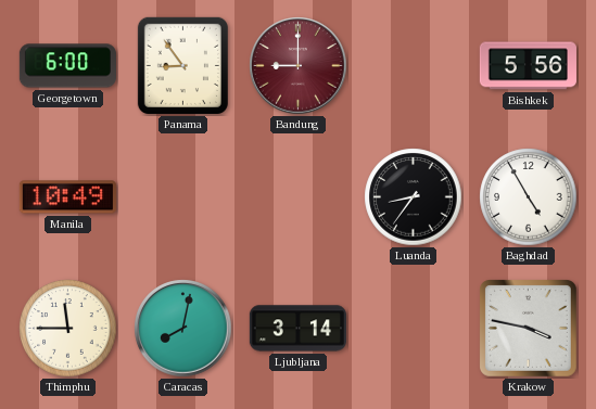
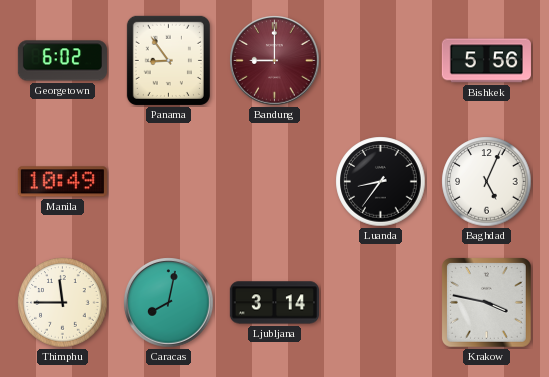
Georgetown: 6:00 -> 6:02 (62, 61)
Baghdad: 4:55 -> 5:04 (487, 182)
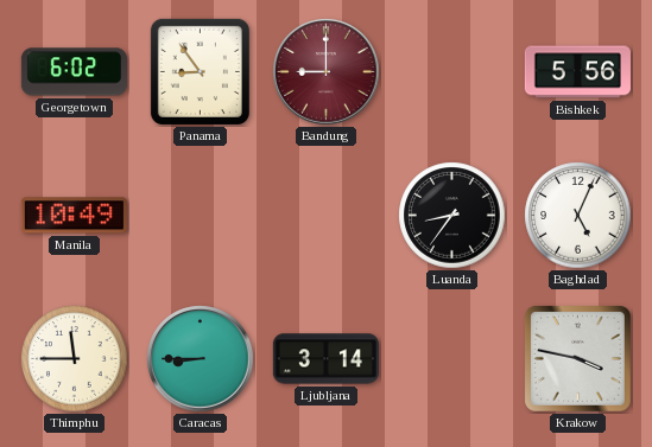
Caracas: 8:02 -> 8:45 (201, 359)
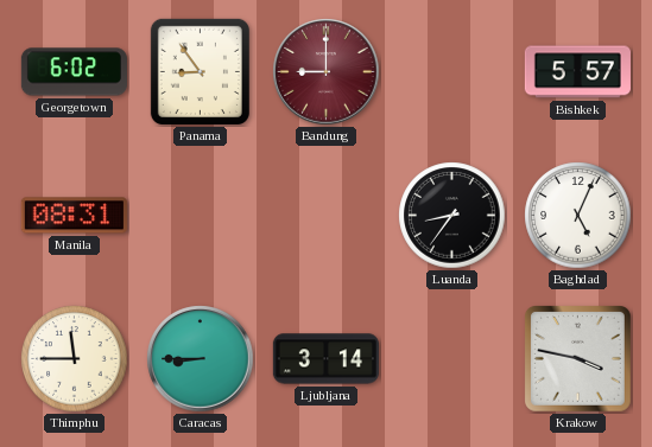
Bishkek: 5:56 -> 5:57 (577, 72)
Manila: 10:49 -> 08:31 (74, 216)
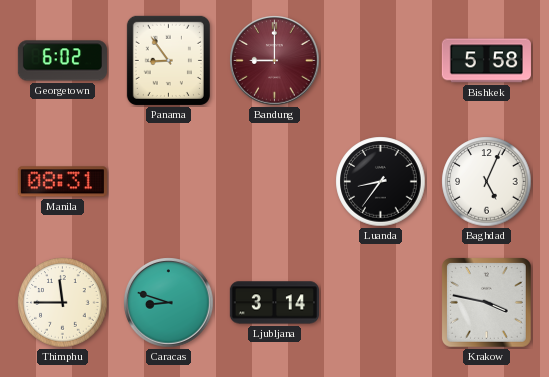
Bishkek: 5:57 -> 5:58 (486, 61)
Caracas: 8:45 -> 8:48 (169, 303)
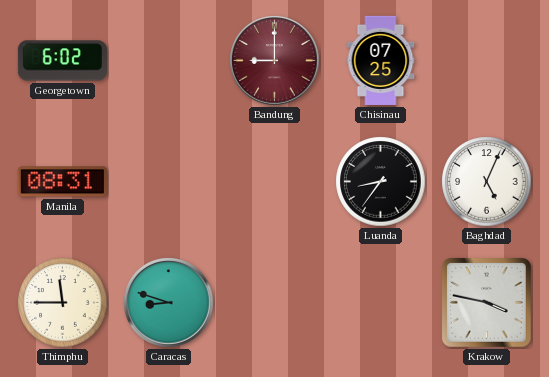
Panama: 8:54 -> none (168, 60)
Chisinau: none -> 07:25 (381, 60)
Bishkek: 5:58 -> none (486, 61)
Ljubljana: 3:14 -> none (274, 303)
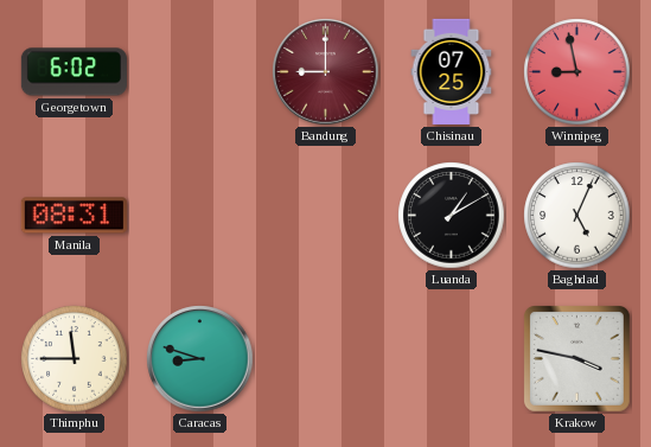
Winnipeg: none -> 8:58 (577, 72)
Luanda: 8:36 -> 1:10 (452, 216)
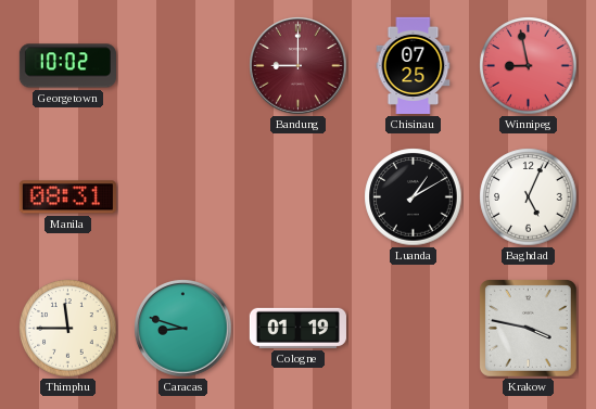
Georgetown: 6:02 -> 10:02 (67, 66)
Cologne: none -> 01:19 (297, 328)
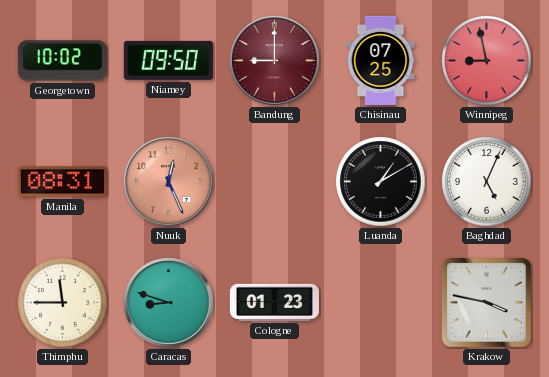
Niamey: none -> 09:50 (168, 60)
Nuuk: none -> 12:26 (169, 182)
Cologne: 01:19 -> 01:23 (274, 302)
